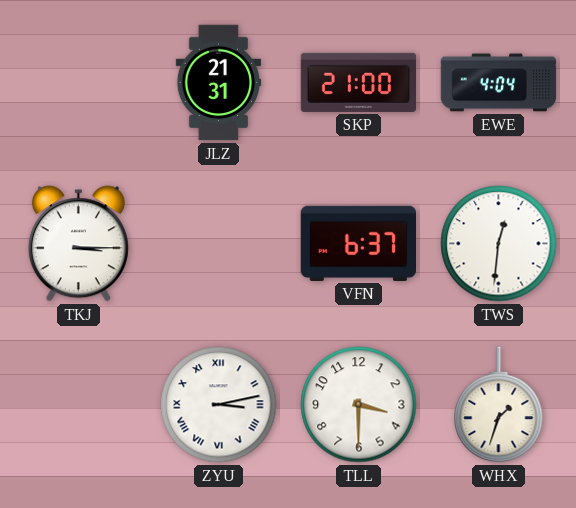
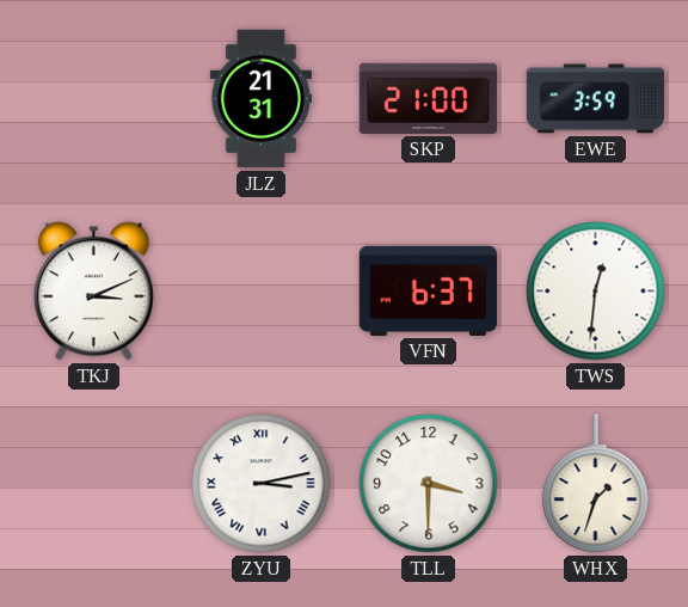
EWE: 4:04 -> 3:59 (596, 99)
TKJ: 3:15 -> 3:11 (93, 292)
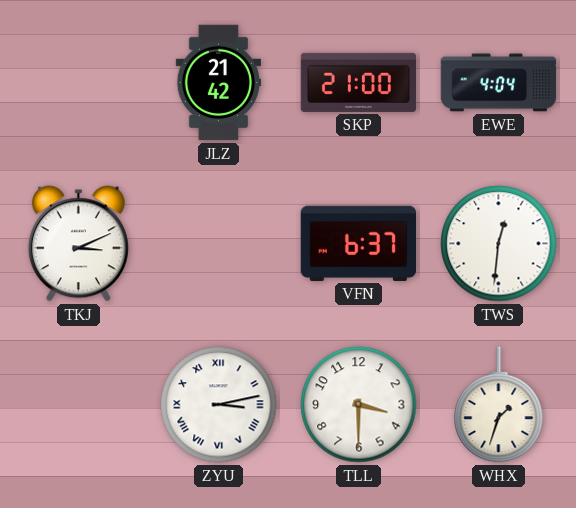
JLZ: 21:31 -> 21:42 (218, 83)
EWE: 3:59 -> 4:04 (499, 83)
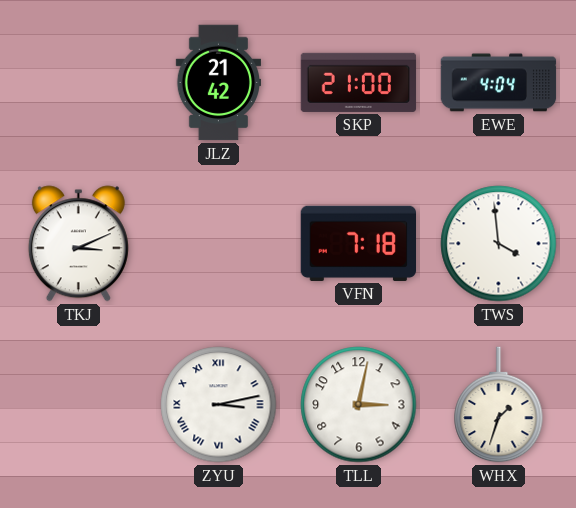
VFN: 6:37 -> 7:18 (358, 243)
TWS: 12:31 -> 3:59 (499, 244)
TLL: 3:30 -> 3:02 (359, 405)
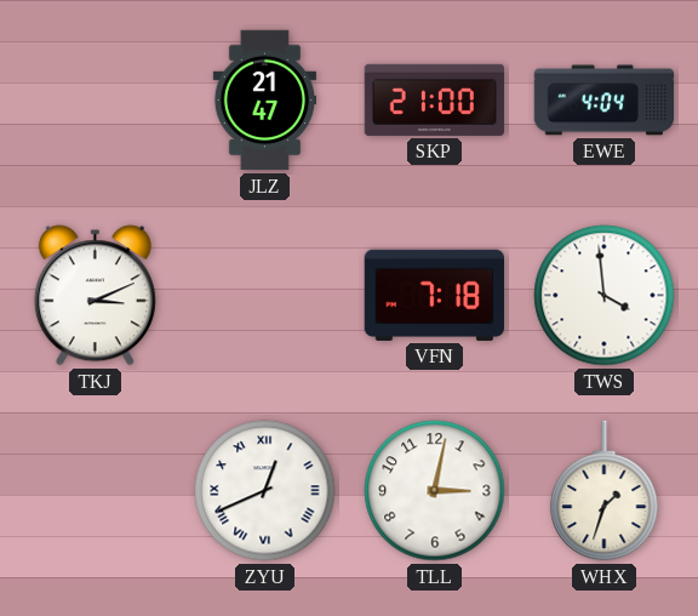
JLZ: 21:42 -> 21:47 (264, 101)
ZYU: 3:13 -> 12:41 (265, 491)
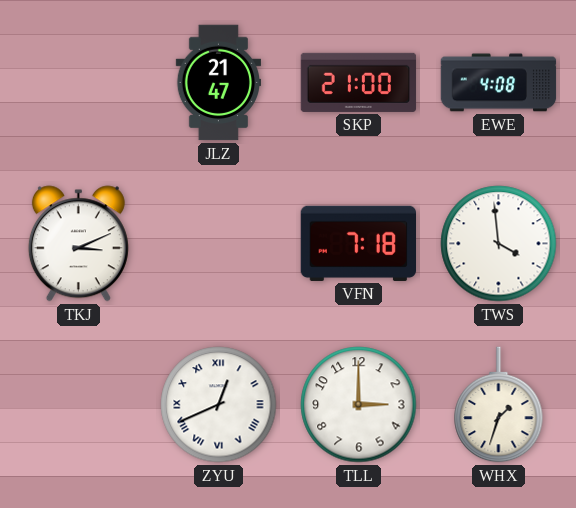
EWE: 4:04 -> 4:08 (499, 83)
TLL: 3:02 -> 3:00 (359, 405)
